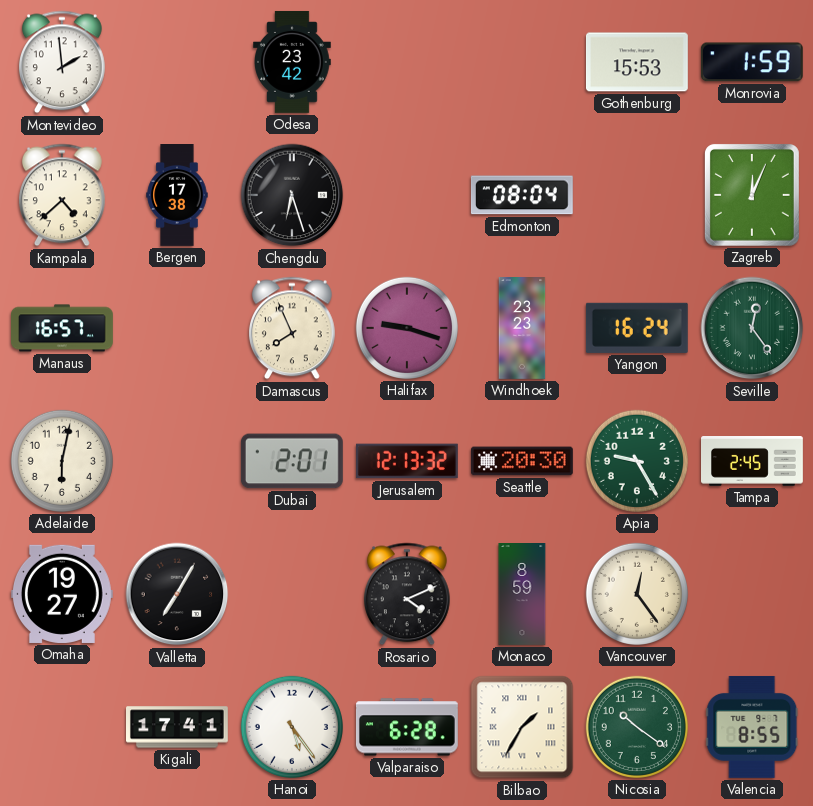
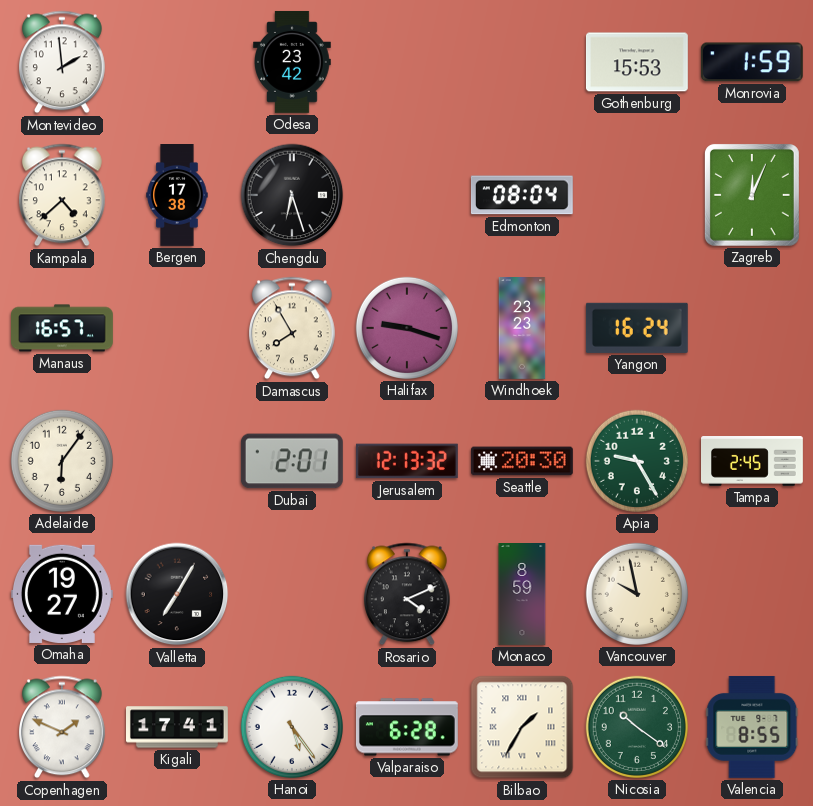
Damascus: 7:56 -> 7:55 (292, 328)
Seville: 12:24 -> none (752, 328)
Adelaide: 6:02 -> 6:06 (62, 461)
Vancouver: 12:24 -> 9:58 (637, 594)
Copenhagen: none -> 1:49 (62, 727)
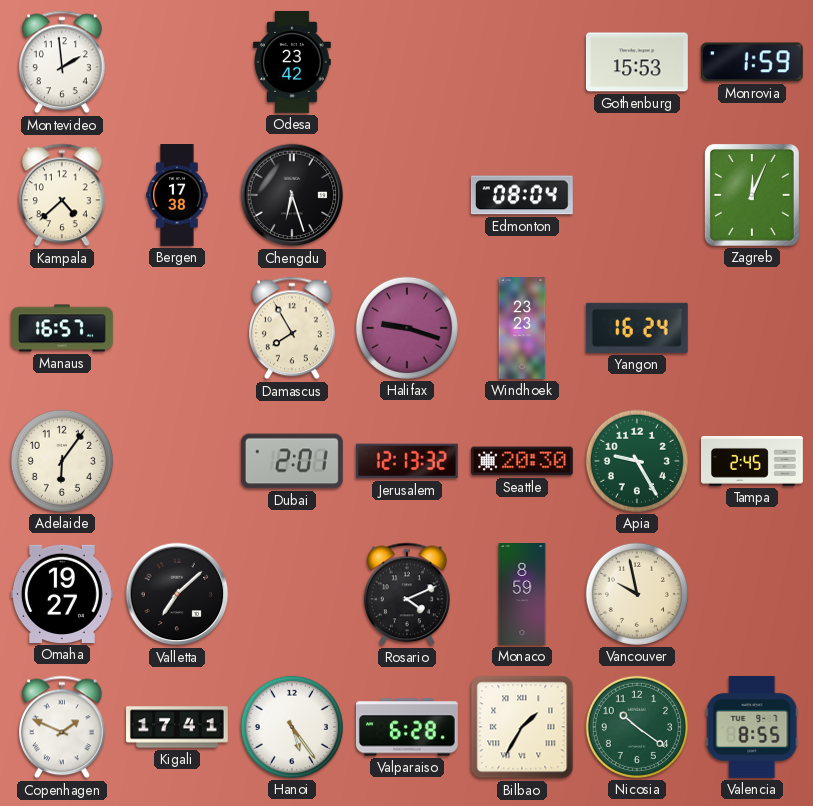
Valletta: 7:05 -> 7:08 (177, 594)
